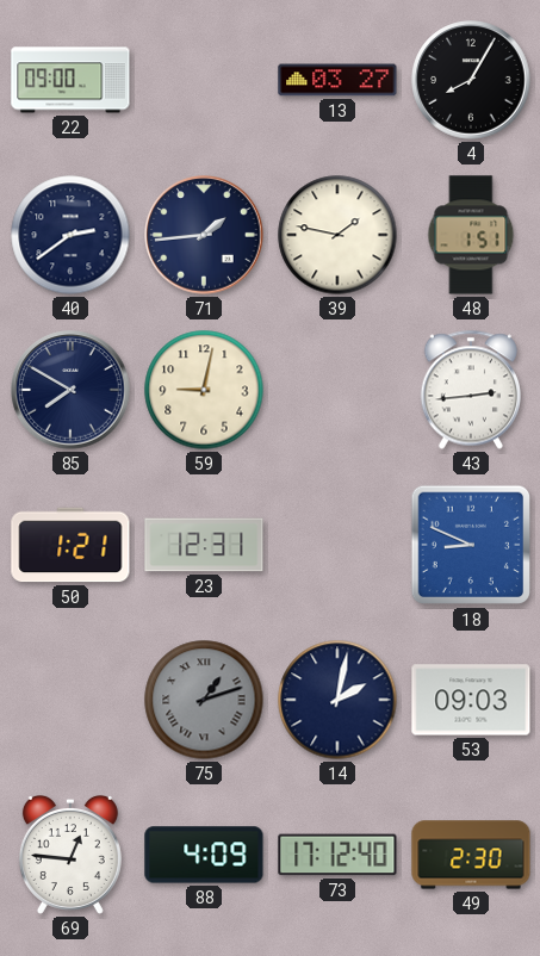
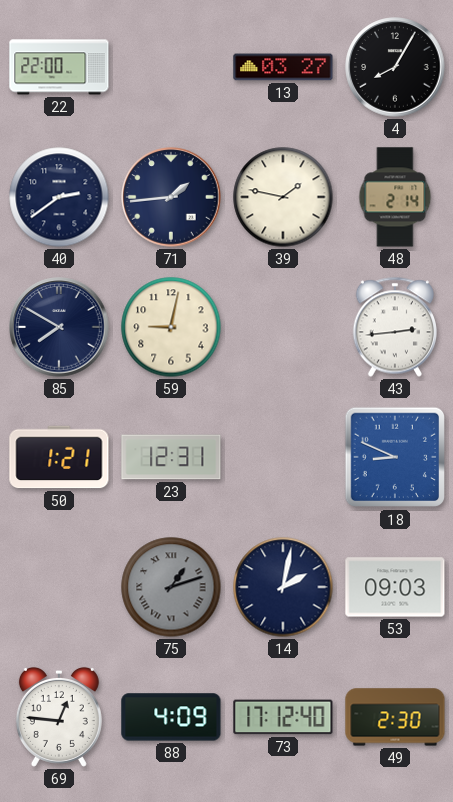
22: 09:00 -> 22:00 (59, 67)
48: 1:51 -> 2:14 (395, 197)
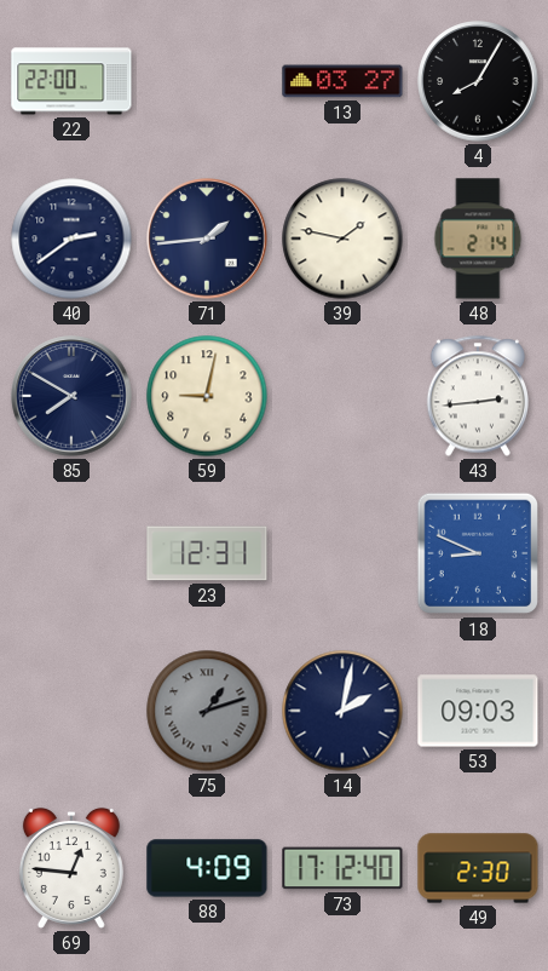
50: 1:21 -> none (59, 457)
